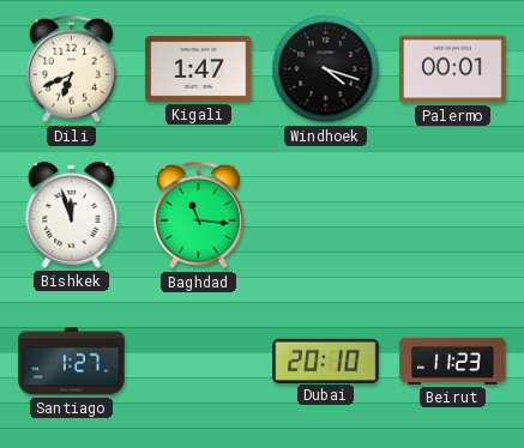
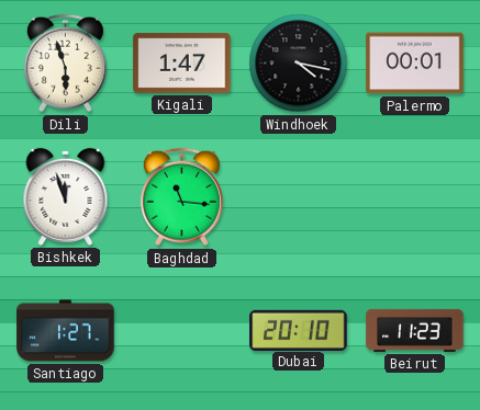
Dili: 6:41 -> 5:57 (65, 64)
Windhoek: 4:18 -> 4:17 (299, 64)
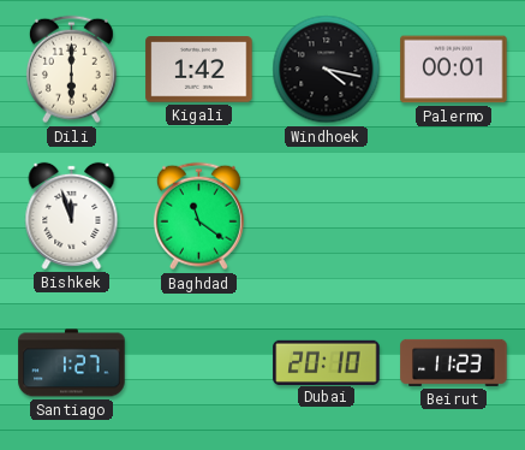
Dili: 5:57 -> 6:00 (71, 70)
Kigali: 1:47 -> 1:42 (199, 70)
Baghdad: 11:16 -> 11:21 (198, 217)
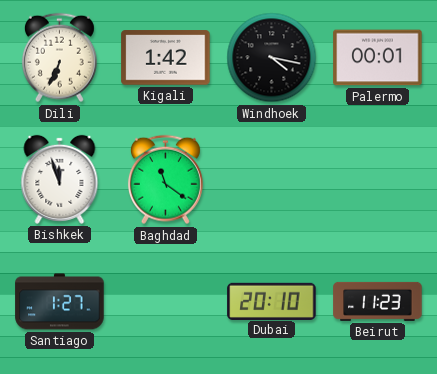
Dili: 6:00 -> 6:34 (59, 58)
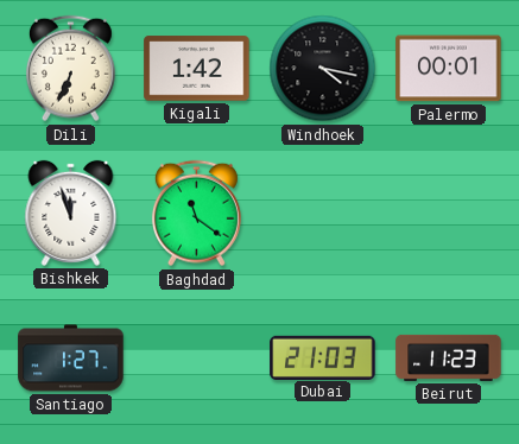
Dubai: 20:10 -> 21:03 (323, 357)
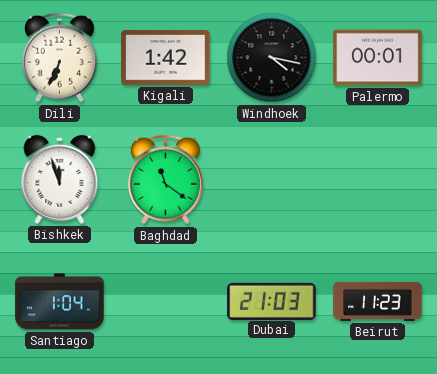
Santiago: 1:27 -> 1:04 (60, 302)
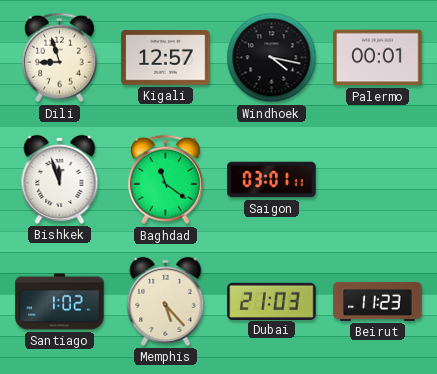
Dili: 6:34 -> 8:57 (59, 58)
Kigali: 1:42 -> 12:57 (166, 58)
Saigon: none -> 03:01 (272, 180)
Santiago: 1:04 -> 1:02 (60, 302)
Memphis: none -> 5:23 (166, 301)
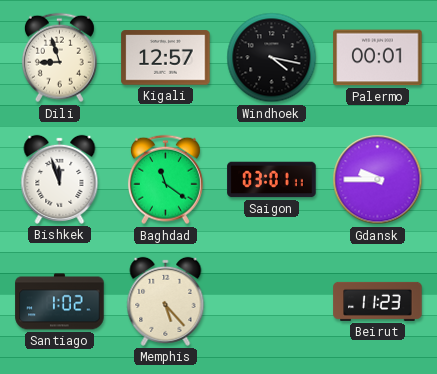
Gdansk: none -> 9:45 (378, 180)
Dubai: 21:03 -> none (272, 301)
